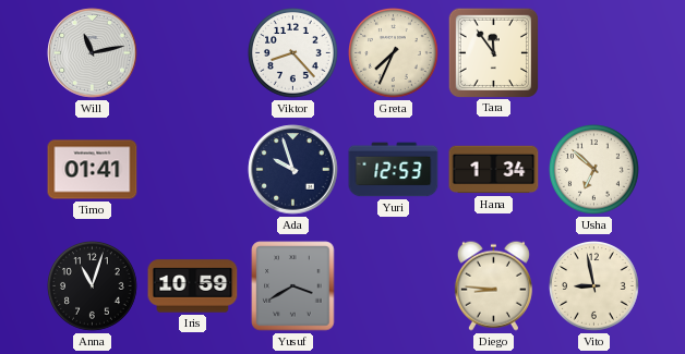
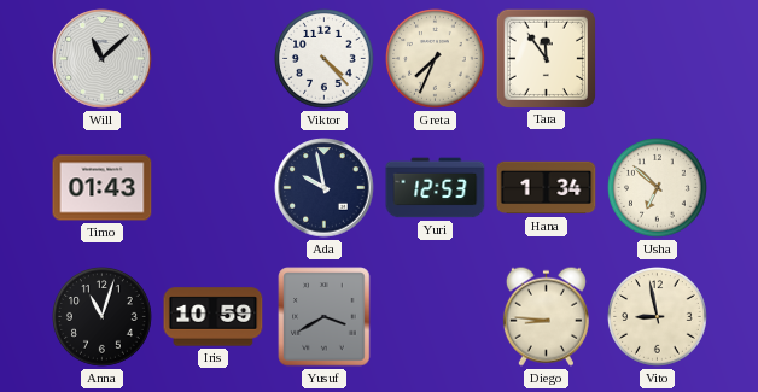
Will: 11:13 -> 11:08 (103, 59)
Viktor: 8:23 -> 4:23 (325, 59)
Timo: 01:41 -> 01:43 (103, 188)
Ada: 9:57 -> 9:58 (325, 188)
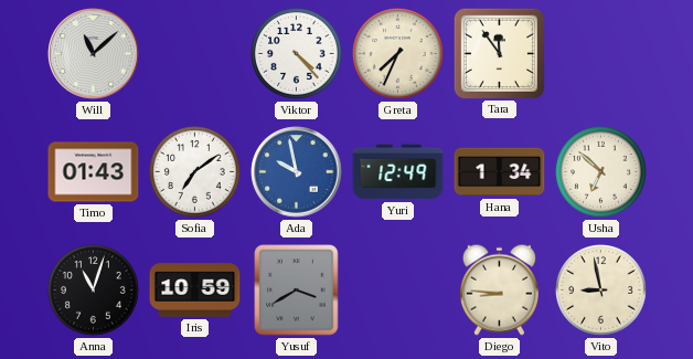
Sofia: none -> 7:09 (195, 172)
Ada dial: navy -> blue (297, 172)
Yuri: 12:53 -> 12:49 (398, 172)
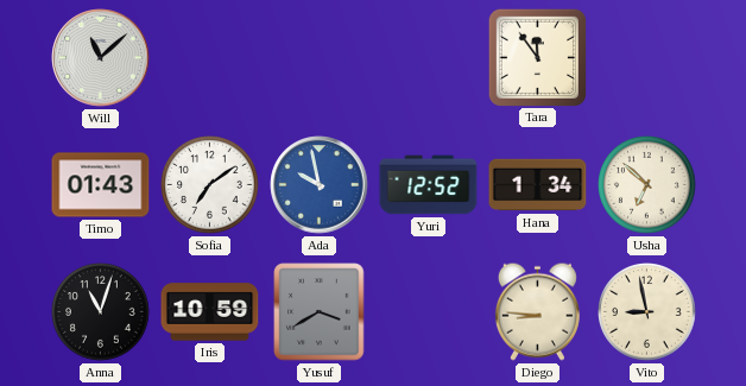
Viktor: 4:23 -> none (297, 54)
Greta: 7:34 -> none (398, 54)
Yuri: 12:49 -> 12:52 (429, 185)
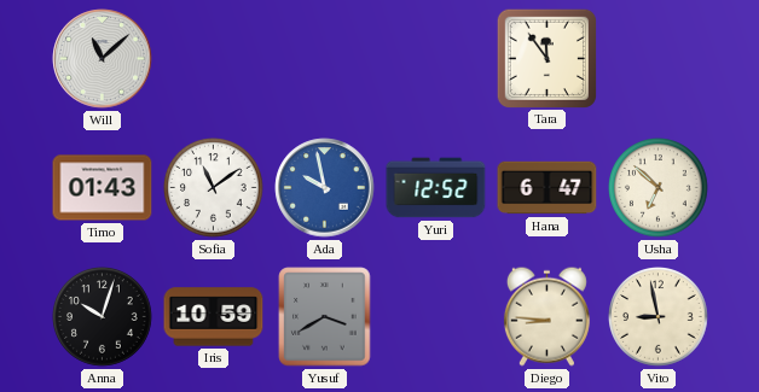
Sofia: 7:09 -> 11:09 (214, 188)
Hana: 1:34 -> 6:47 (547, 188)
Anna: 11:03 -> 10:03 (103, 317)
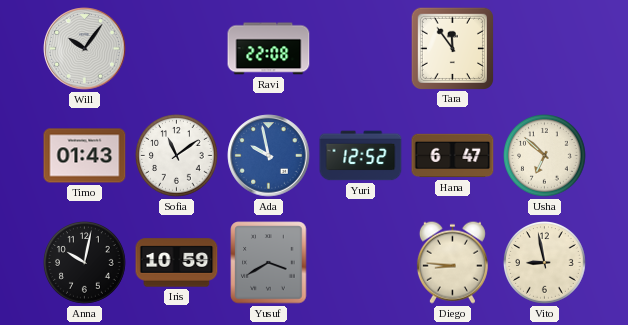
Will: 11:08 -> 10:06 (85, 49)
Ravi: none -> 22:08 (269, 49)
Anna: 10:03 -> 10:02 (85, 263)
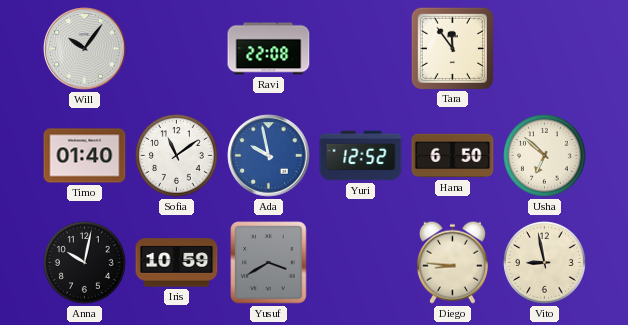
Timo: 01:43 -> 01:40 (85, 156)
Hana: 6:47 -> 6:50 (453, 156)
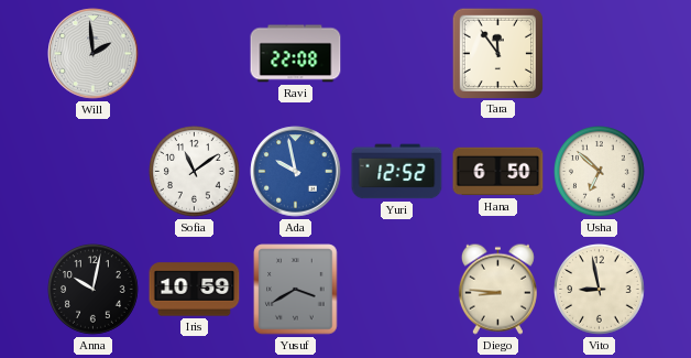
Will: 10:06 -> 1:59 (94, 54)
Timo: 01:40 -> none (85, 156)
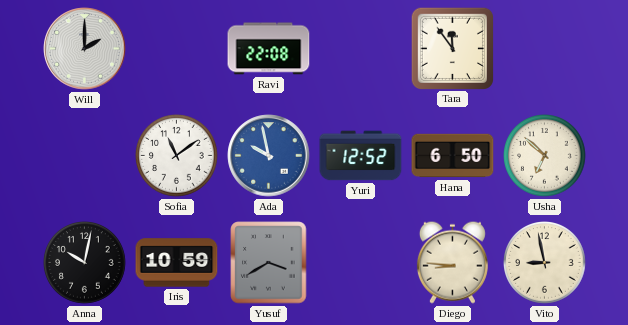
Will: 1:59 -> 2:00 (85, 49)
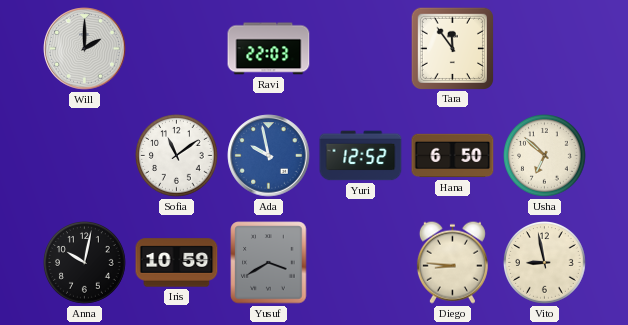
Ravi: 22:08 -> 22:03 (269, 49)
